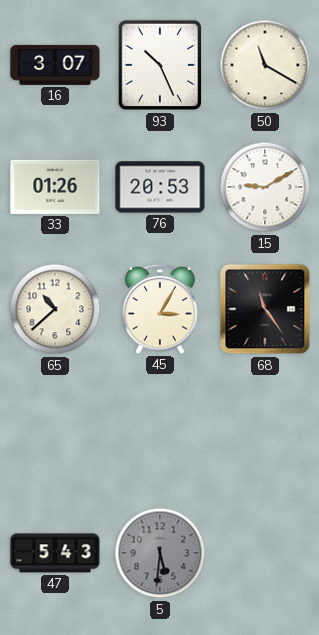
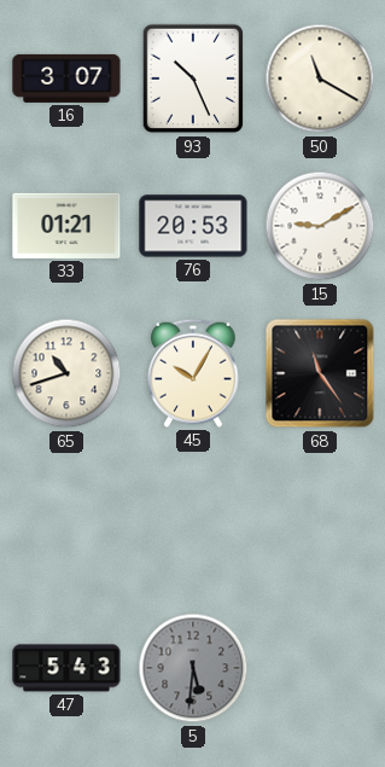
33: 01:26 -> 01:21 (66, 226)
65: 10:38 -> 10:42 (66, 373)
45: 3:05 -> 10:05 (193, 373)
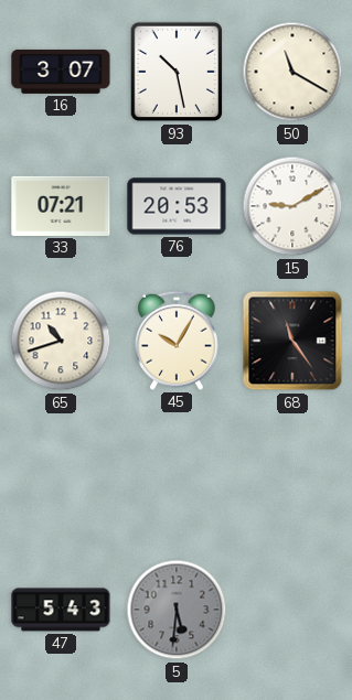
93: 10:26 -> 10:28 (175, 72)
33: 01:21 -> 07:21 (61, 206)
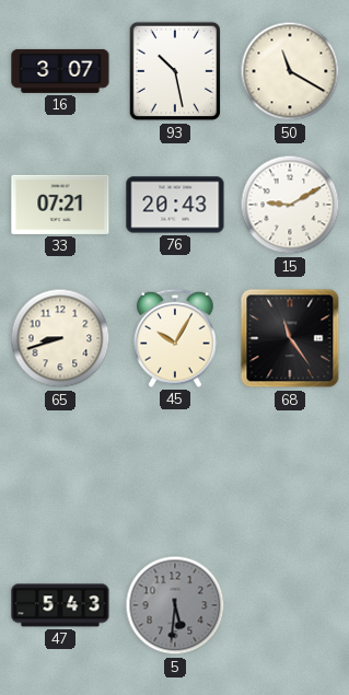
76: 20:53 -> 20:43 (175, 205)
65: 10:42 -> 8:42 (60, 338)
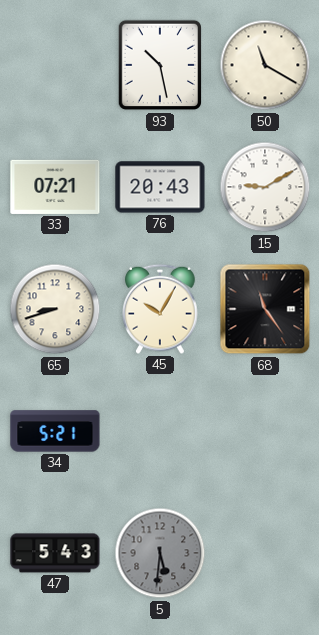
16: 3:07 -> none (60, 71)
34: none -> 5:21 (55, 431)
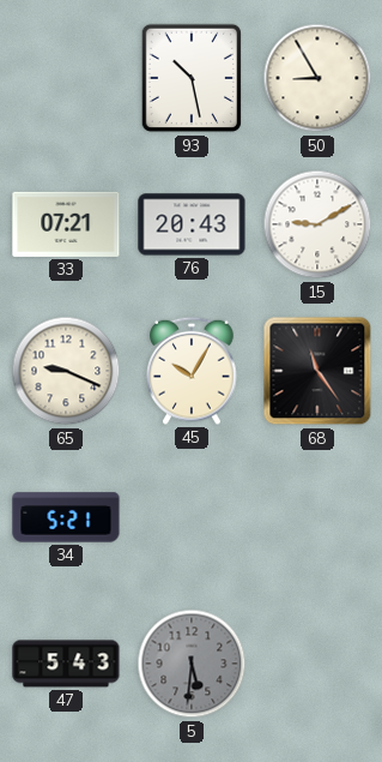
50: 11:20 -> 8:55 (317, 78)
65: 8:42 -> 9:19 (66, 371)
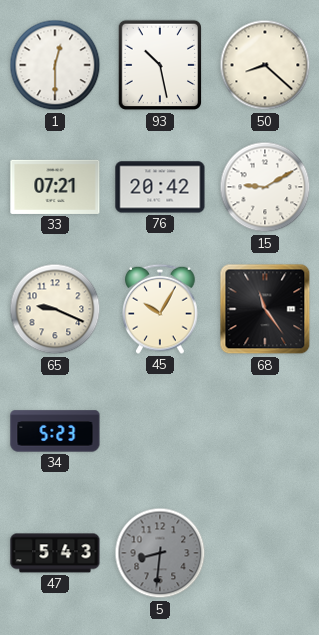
1: none -> 12:30 (55, 65)
50: 8:55 -> 8:22 (265, 65)
76: 20:43 -> 20:42 (160, 187)
34: 5:21 -> 5:23 (55, 431)
5: 5:31 -> 8:31 (160, 553)
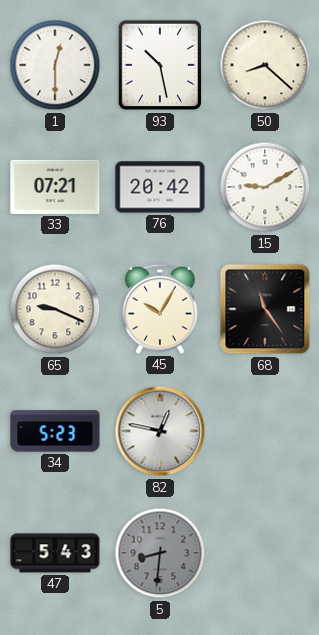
82: none -> 12:47 (160, 431)
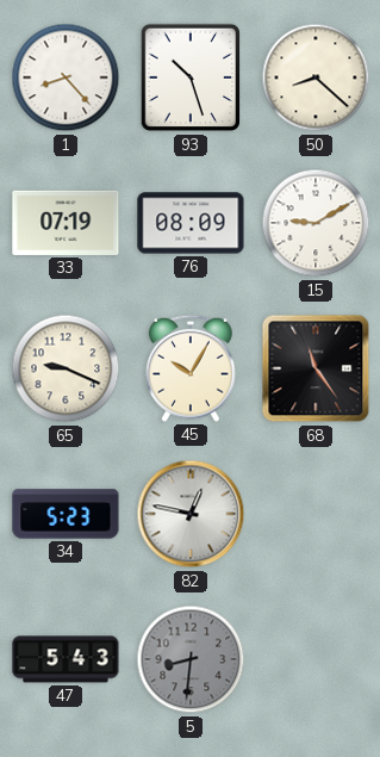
1: 12:30 -> 8:23 (66, 77)
93: 10:28 -> 10:27 (189, 77)
33: 07:21 -> 07:19 (66, 223)
76: 20:42 -> 08:09 (191, 223)
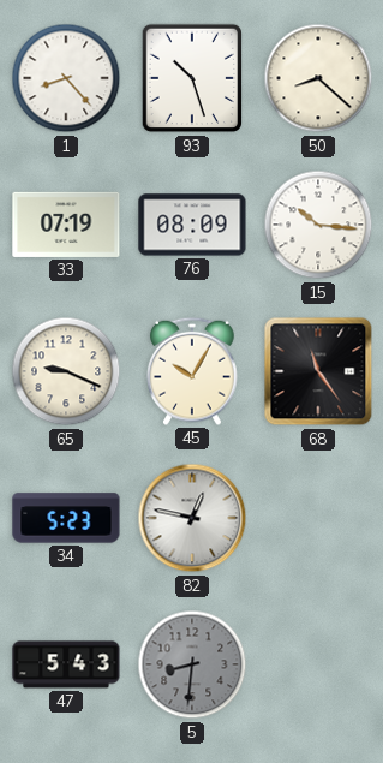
15: 9:10 -> 10:16 (318, 225)
